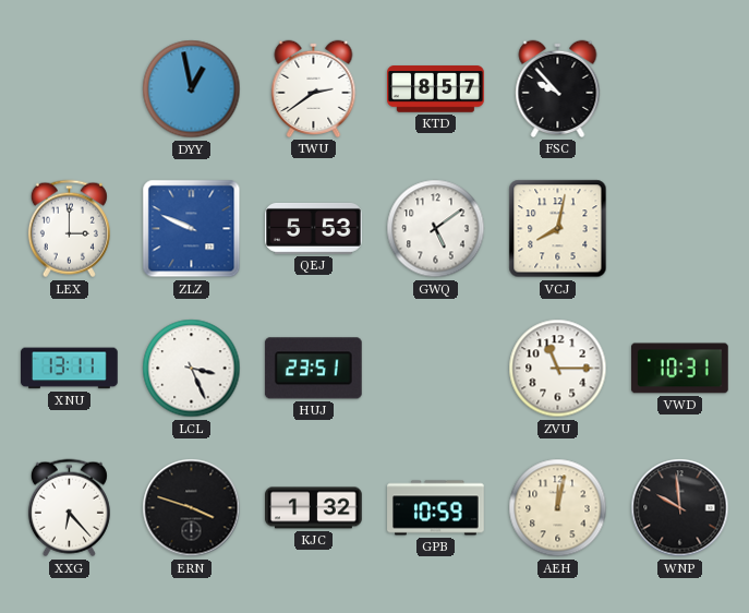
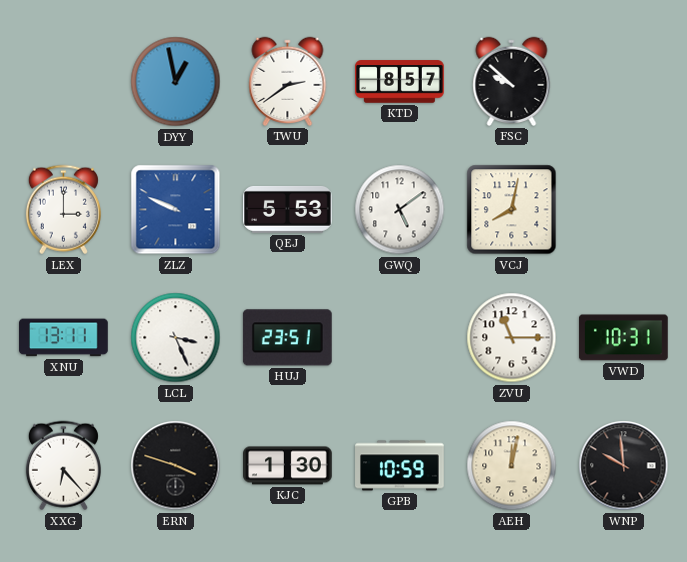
FSC: 9:53 -> 9:52 (512, 81)
KJC: 1:32 -> 1:30 (288, 466)
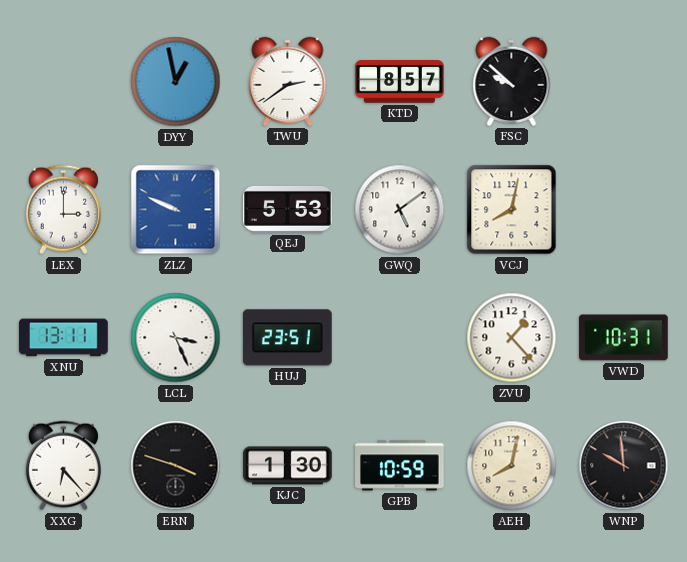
ZVU: 11:15 -> 1:23 (512, 338)
AEH: 12:02 -> 8:02 (512, 466)
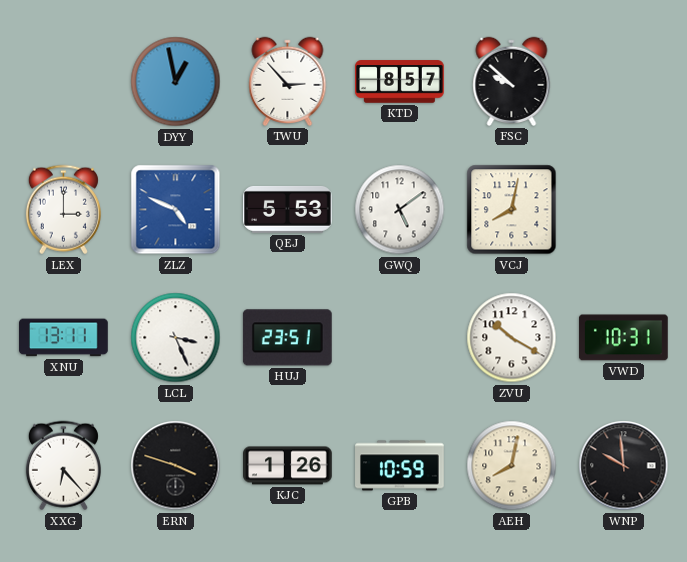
TWU: 2:39 -> 2:53 (288, 81)
ZLZ: 9:49 -> 4:49 (176, 210)
ZVU: 1:23 -> 10:20 (512, 338)
KJC: 1:30 -> 1:26 (288, 466)
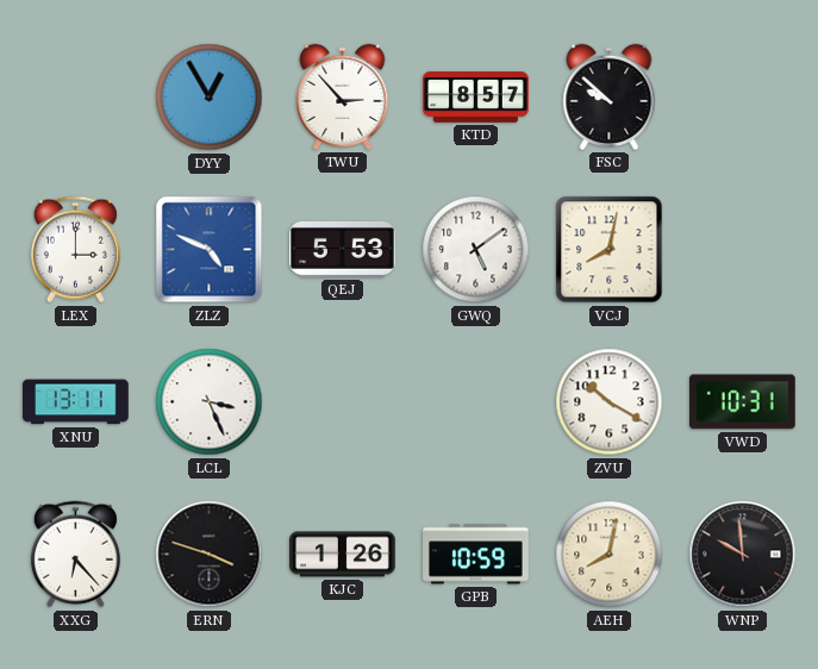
DYY: 12:58 -> 12:55 (210, 98)
HUJ: 23:51 -> none (287, 338)
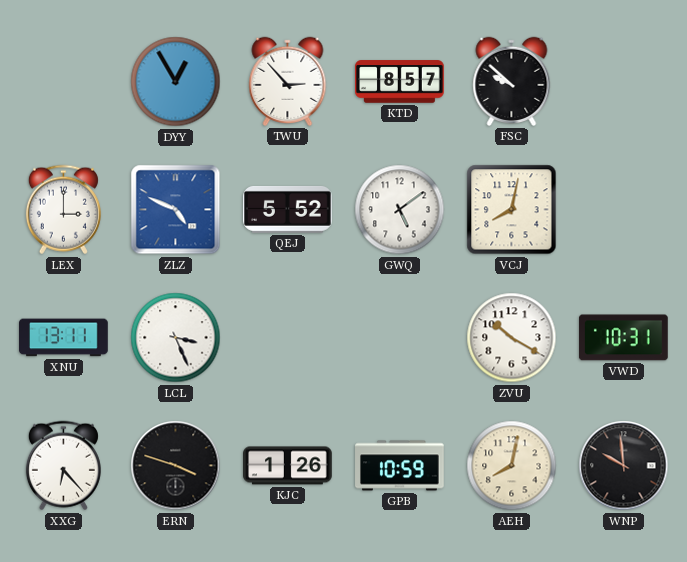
QEJ: 5:53 -> 5:52 (288, 209)
